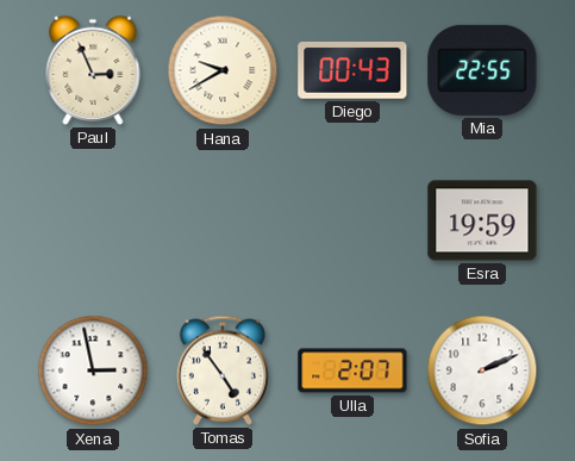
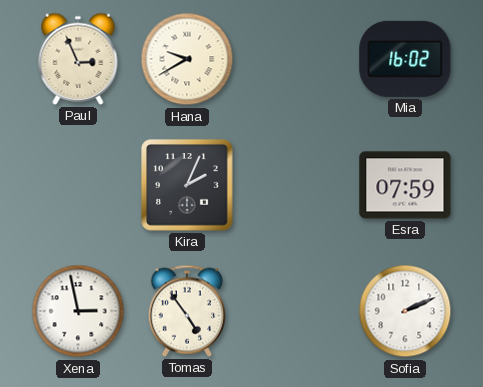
Diego: 00:43 -> none (352, 70)
Mia: 22:55 -> 16:02 (405, 59)
Kira: none -> 2:04 (187, 185)
Esra: 19:59 -> 07:59 (405, 185)
Ulla: 2:07 -> none (352, 370)
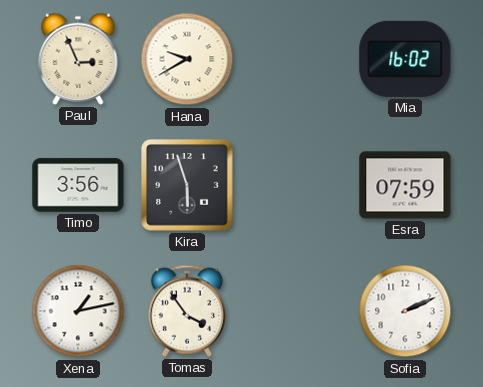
Timo: none -> 3:56 (78, 185)
Kira: 2:04 -> 5:57 (187, 185)
Xena: 2:58 -> 1:13 (78, 311)
Tomas: 4:54 -> 3:54 (187, 311)
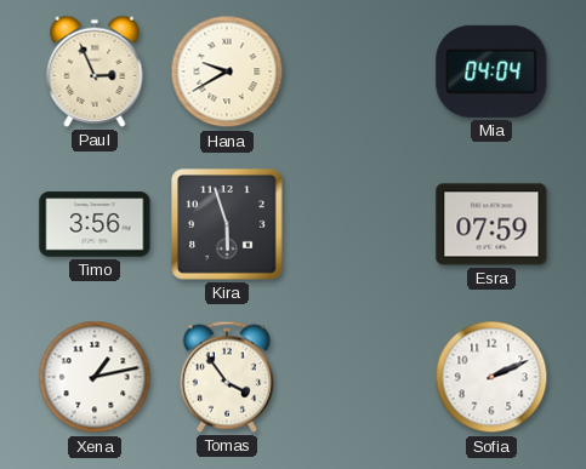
Mia: 16:02 -> 04:04 (491, 72)
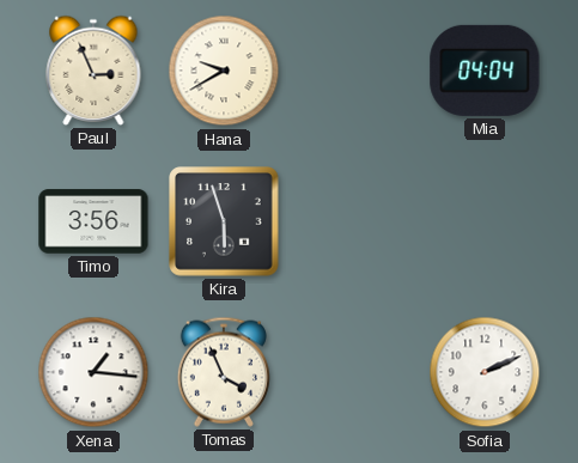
Esra: 07:59 -> none (491, 224)
Xena: 1:13 -> 1:16 (93, 372)
Tomas: 3:54 -> 3:56 (224, 372)
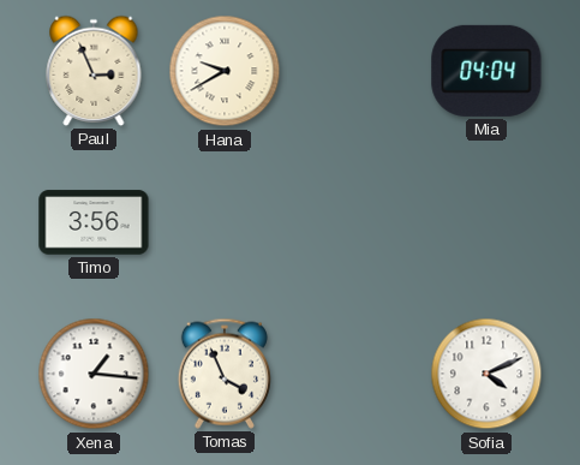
Kira: 5:57 -> none (224, 221)
Sofia: 2:11 -> 4:11 (486, 374)
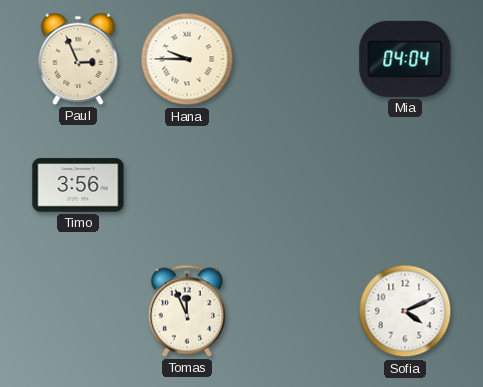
Hana: 9:40 -> 9:45 (187, 59)
Xena: 1:16 -> none (94, 374)
Tomas: 3:56 -> 11:56 (187, 311)
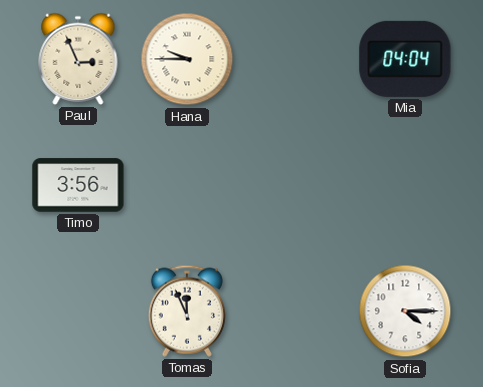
Sofia: 4:11 -> 4:15 (405, 311)
